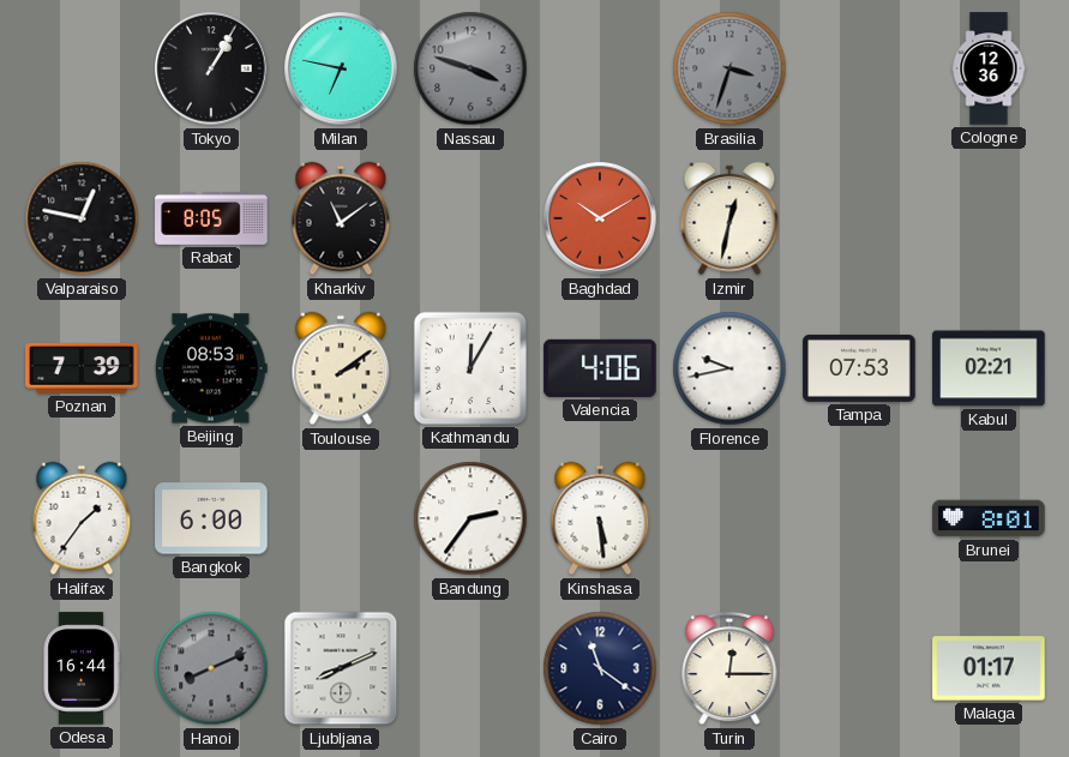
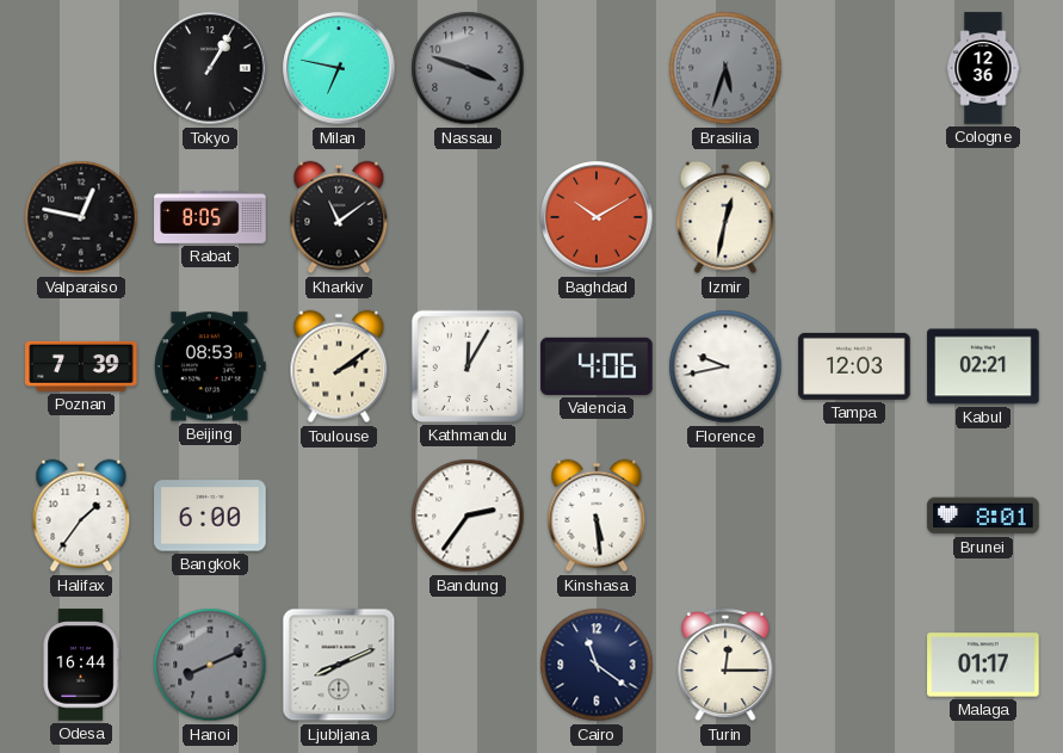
Brasilia: 3:33 -> 5:33 (725, 68)
Tampa: 07:53 -> 12:03 (854, 366)
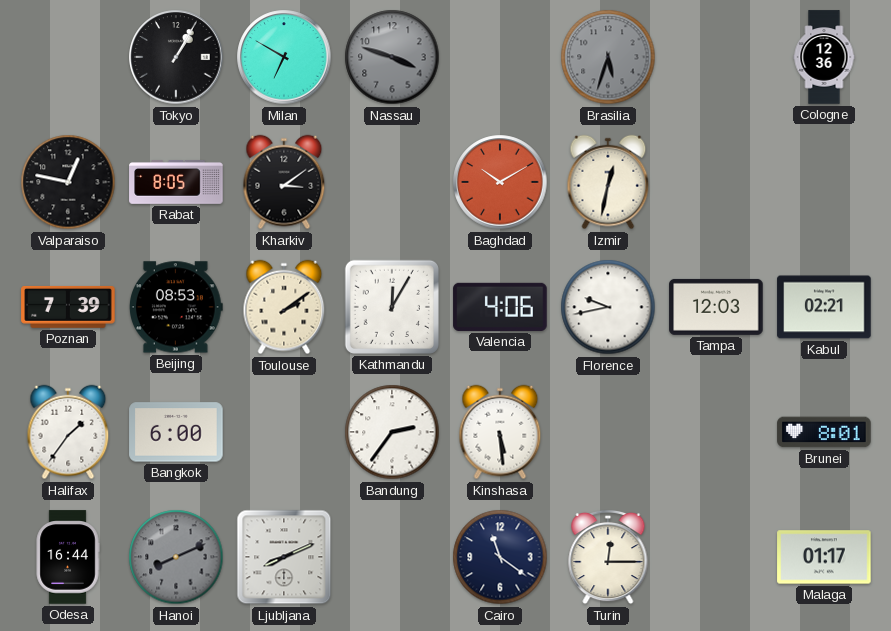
Milan: 6:47 -> 6:50 (284, 57)
Kharkiv: 11:09 -> 3:09 (284, 182)
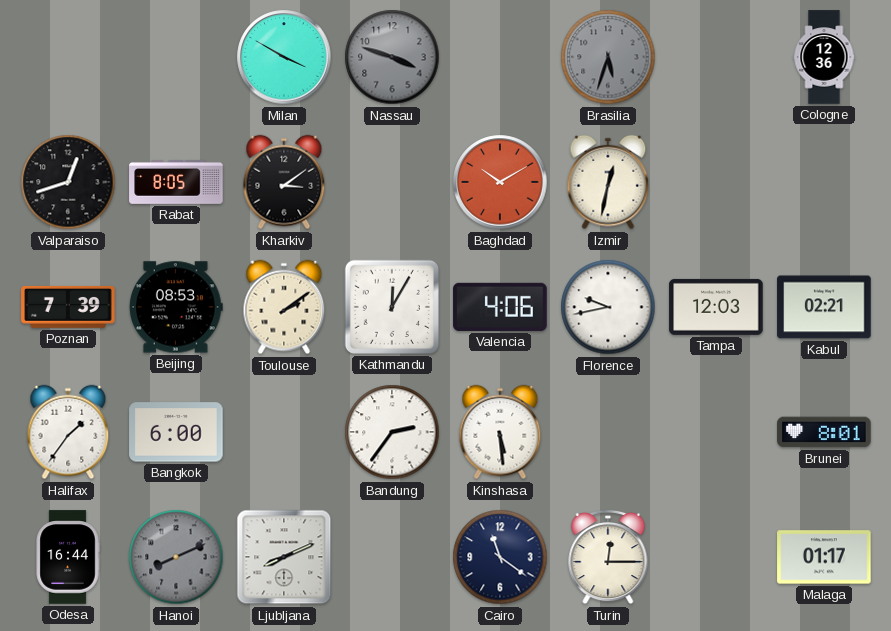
Tokyo: 1:05 -> none (176, 57)
Milan: 6:50 -> 3:50 (284, 57)
Valparaiso: 12:47 -> 12:42 (68, 182)
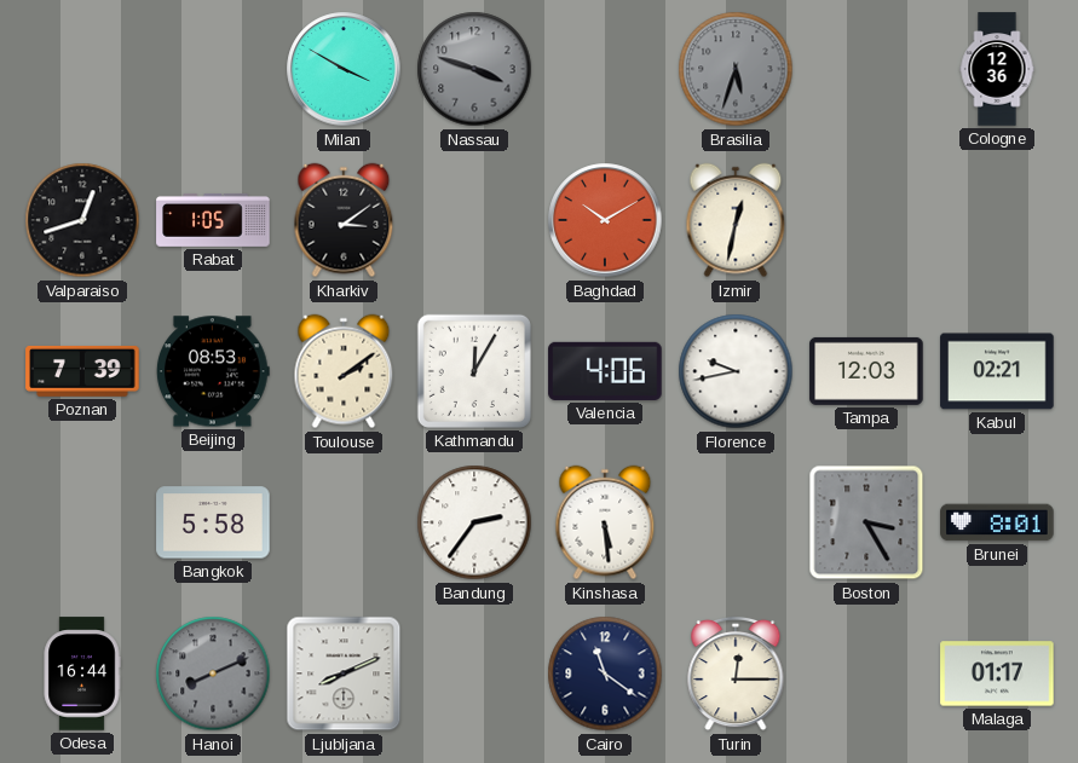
Rabat: 8:05 -> 1:05 (213, 221)
Halifax: 1:36 -> none (68, 432)
Bangkok: 6:00 -> 5:58 (213, 522)
Boston: none -> 3:25 (866, 522)
